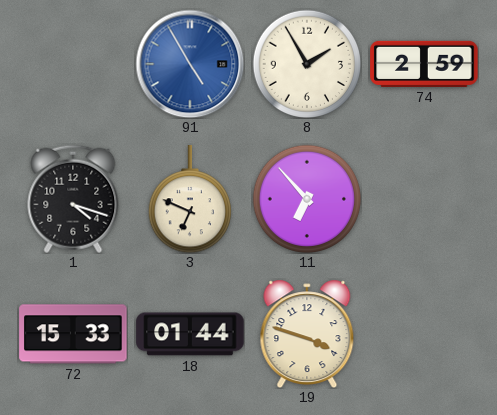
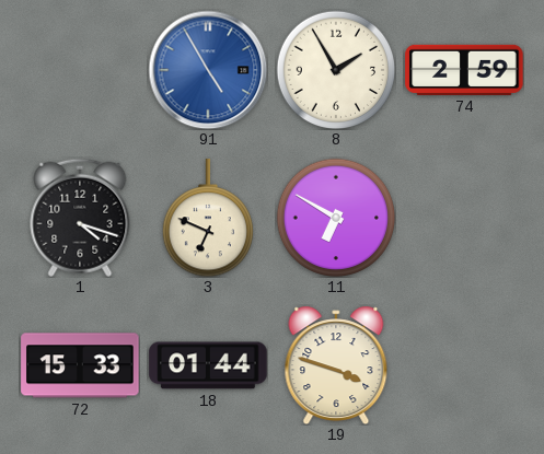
11: 6:53 -> 6:50 (335, 217)
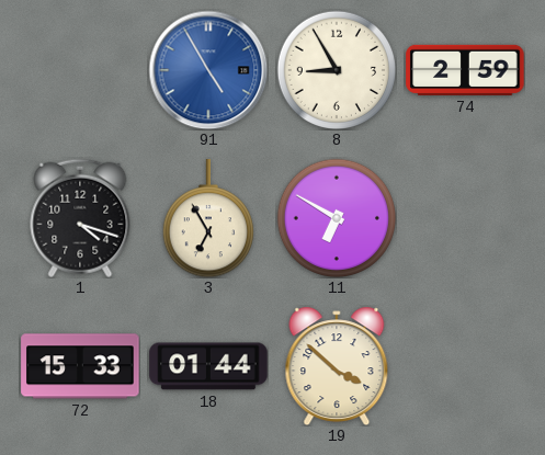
8: 1:55 -> 8:55 (336, 69)
3: 6:49 -> 6:55 (207, 218)
19: 3:48 -> 3:52 (337, 366)
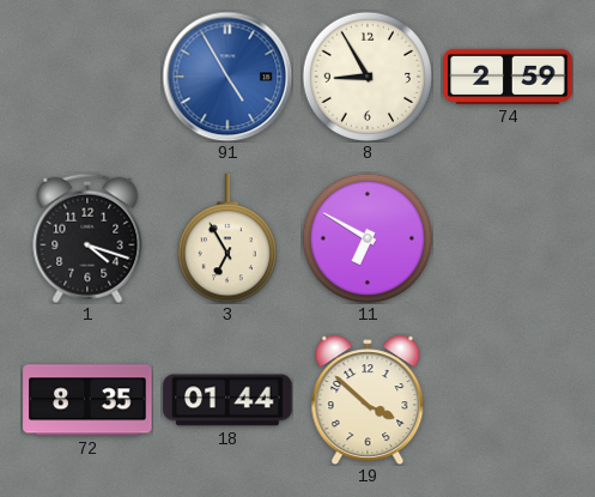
72: 15:33 -> 8:35 (87, 400)
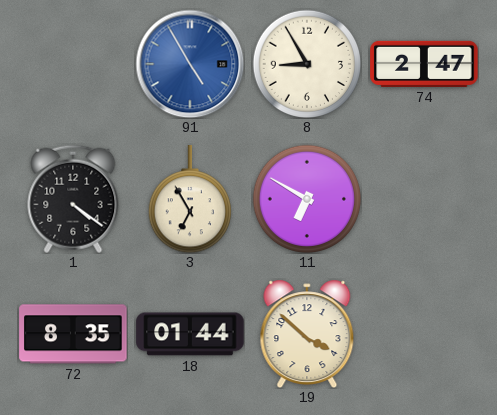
74: 2:59 -> 2:47 (424, 64)
1: 4:18 -> 4:21 (73, 199)
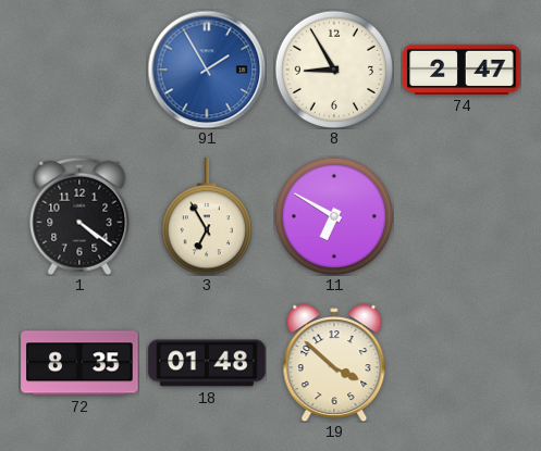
91: 4:55 -> 1:55 (207, 70)
18: 01:44 -> 01:48 (207, 363)
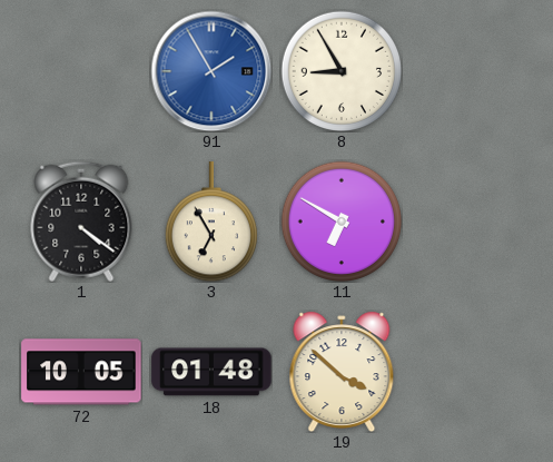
74: 2:47 -> none (462, 70)
72: 8:35 -> 10:05 (81, 372)
